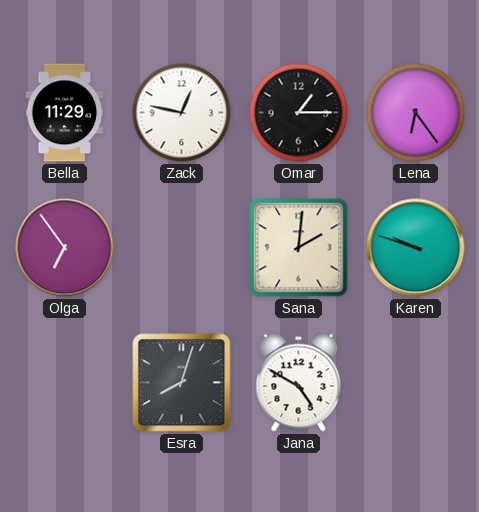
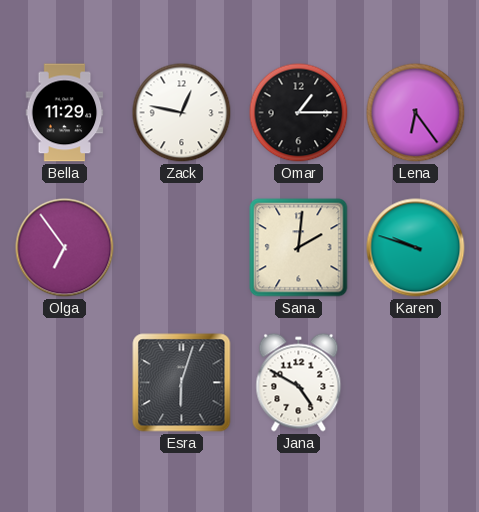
Esra: 8:03 -> 6:03 (182, 383)
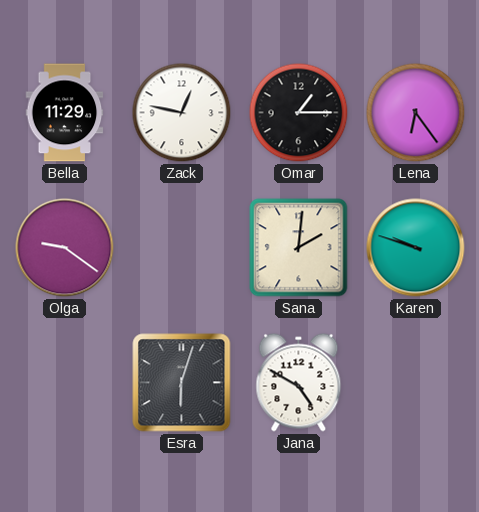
Olga: 6:54 -> 9:21 (65, 248)
